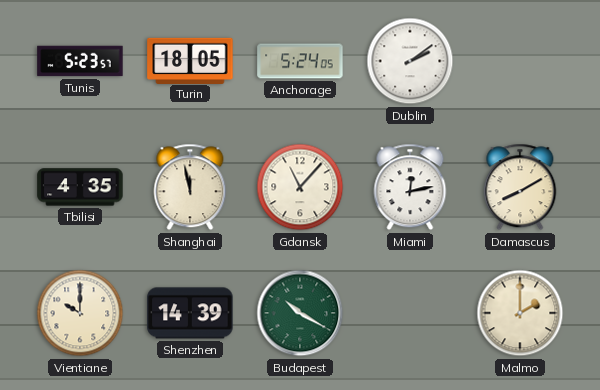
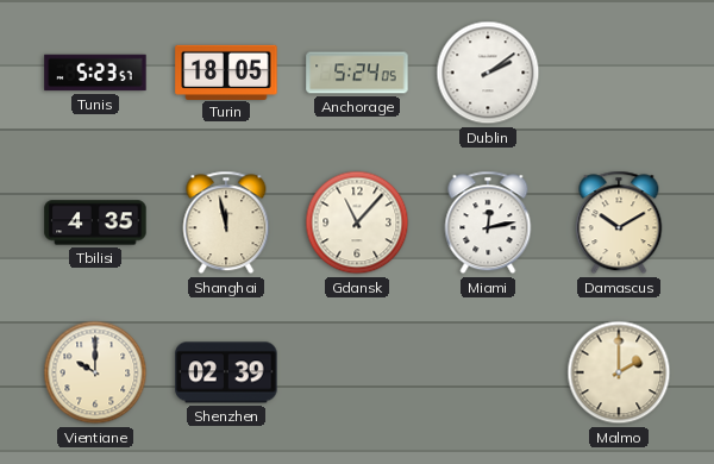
Damascus: 8:10 -> 10:10 (619, 222)
Shenzhen: 14:39 -> 02:39 (226, 372)
Budapest: 10:20 -> none (300, 313)
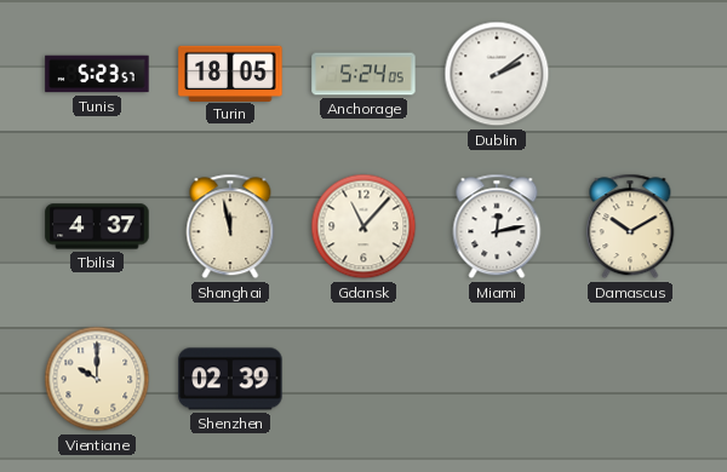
Tbilisi: 4:35 -> 4:37 (97, 226)
Malmo: 2:00 -> none (619, 372)
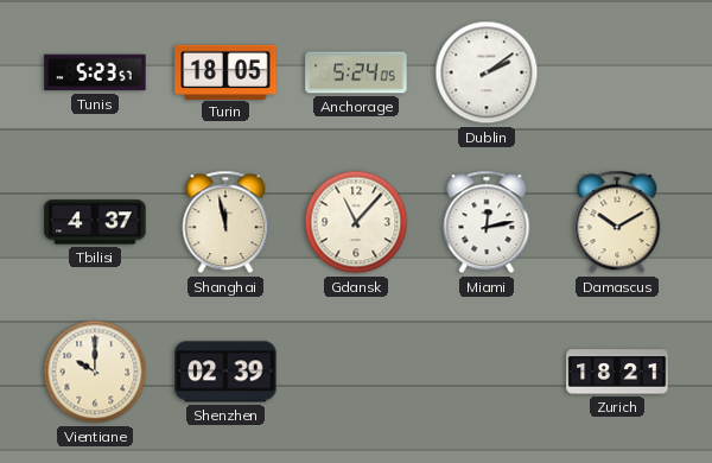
Zurich: none -> 18:21 (617, 372)
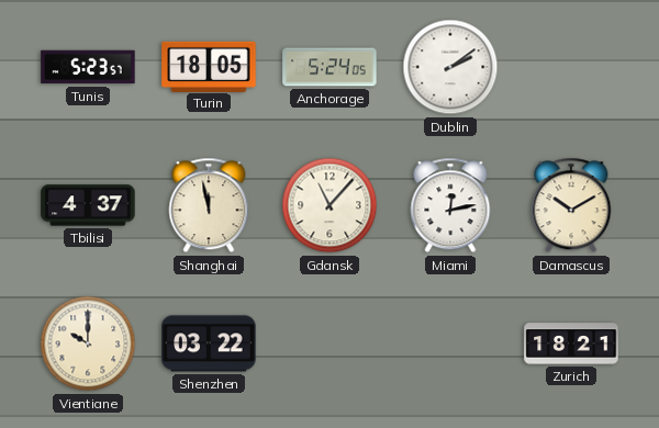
Shenzhen: 02:39 -> 03:22 (209, 343)
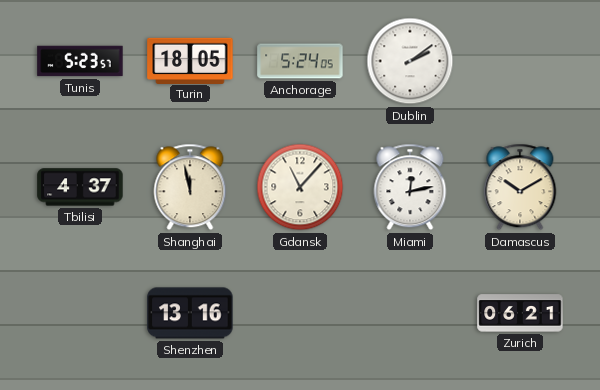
Vientiane: 10:00 -> none (88, 343)
Shenzhen: 03:22 -> 13:16 (190, 313)
Zurich: 18:21 -> 06:21 (520, 313)
